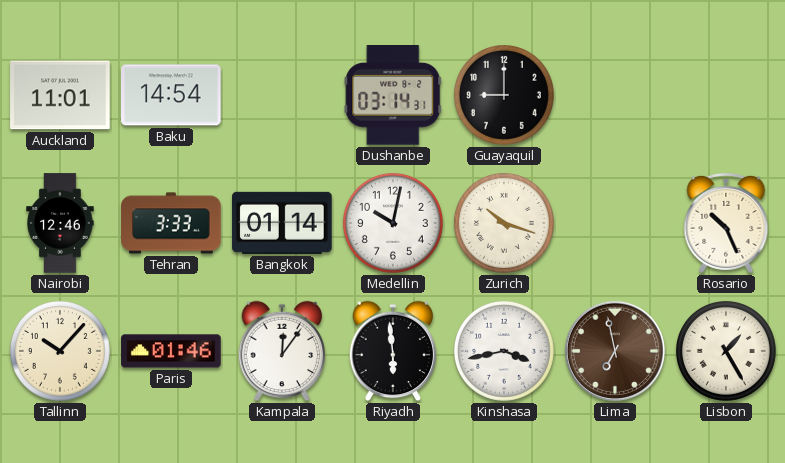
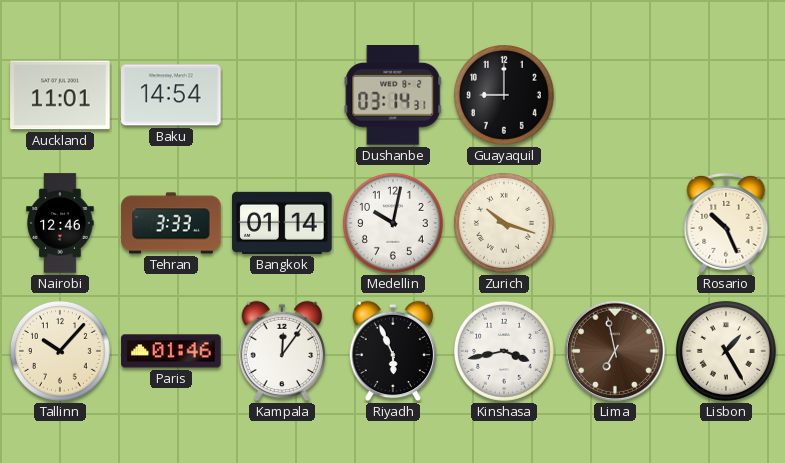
Riyadh: 5:59 -> 5:56 (393, 351)
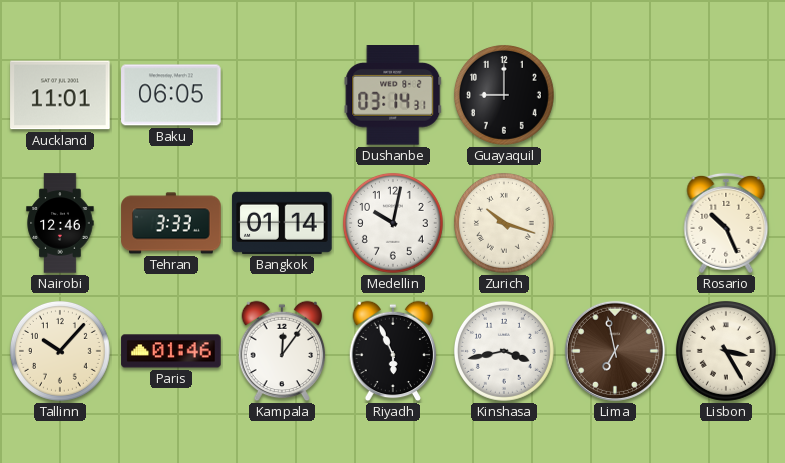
Baku: 14:54 -> 06:05 (171, 95)
Lisbon: 1:25 -> 3:25 (726, 351)
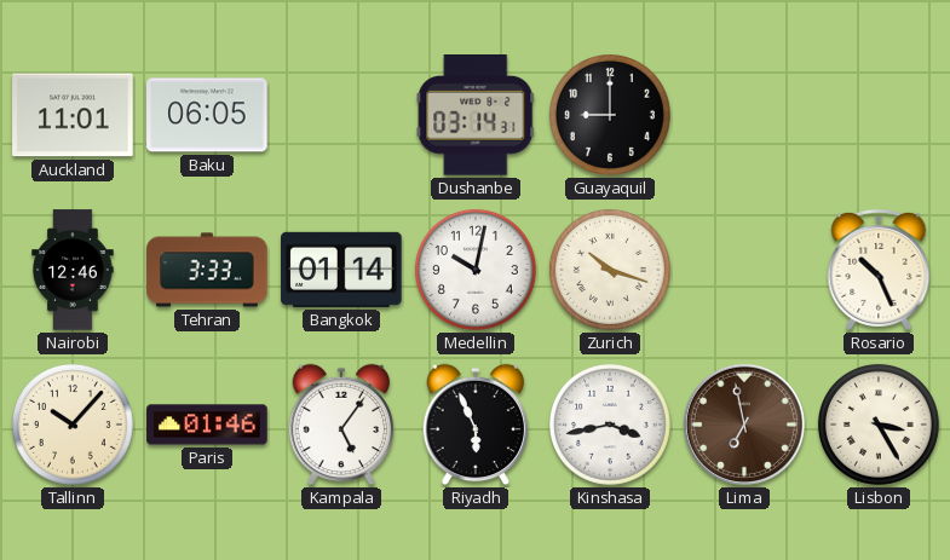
Kampala: 12:06 -> 5:06 (341, 425)
